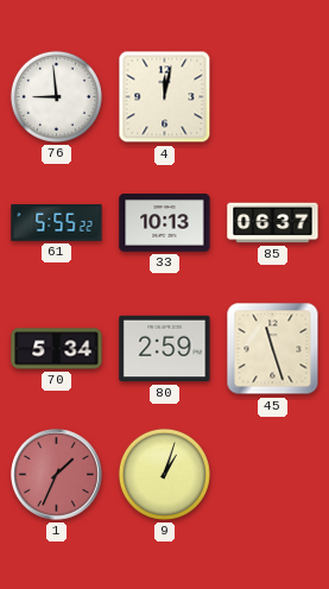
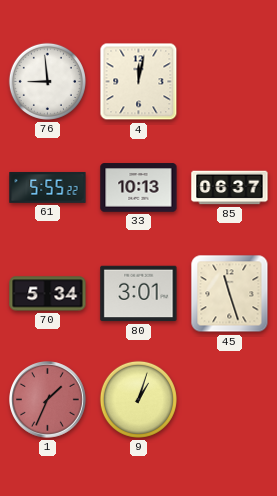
80: 2:59 -> 3:01 (139, 294)
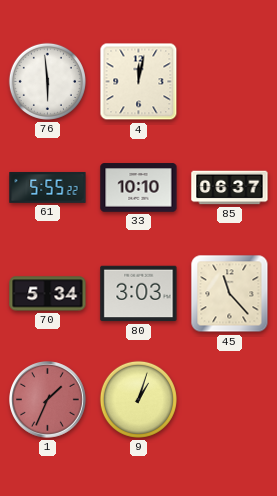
76: 8:59 -> 5:59 (47, 81)
33: 10:13 -> 10:10 (139, 188)
80: 3:01 -> 3:03 (139, 294)
45: 11:27 -> 11:23 (230, 294)
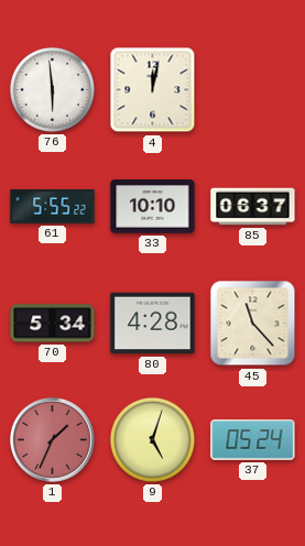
80: 3:03 -> 4:28 (153, 324)
9: 1:03 -> 5:03 (152, 439)
37: none -> 05:24 (253, 440)
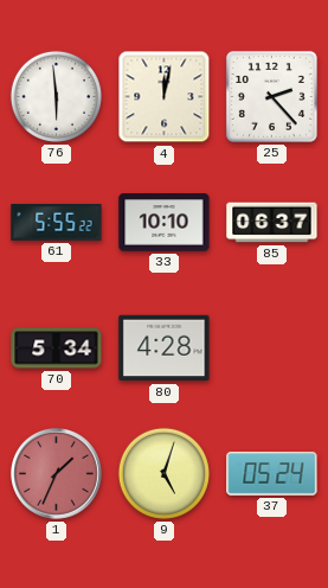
25: none -> 2:23 (271, 96)
45: 11:23 -> none (253, 324)
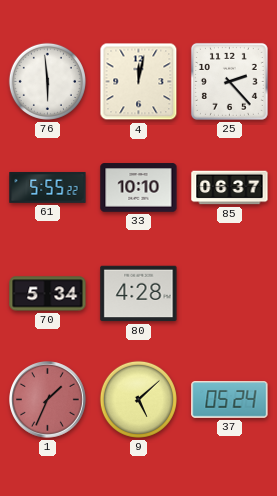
9: 5:03 -> 5:08 (138, 399)
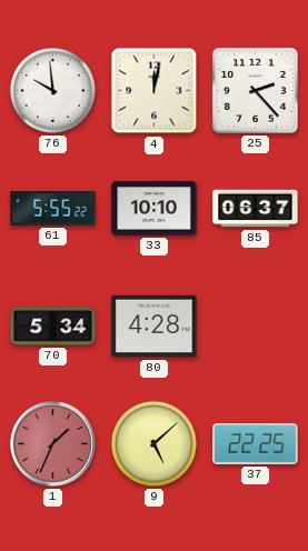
76: 5:59 -> 9:59 (52, 90)
37: 05:24 -> 22:25 (256, 444)
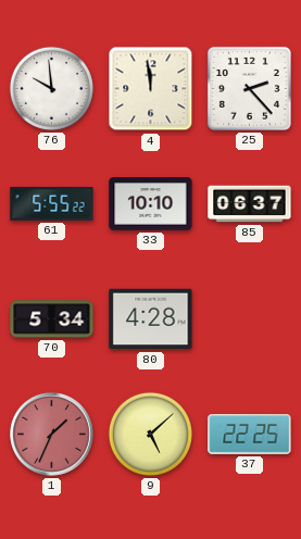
4: 12:02 -> 11:59 (151, 89)
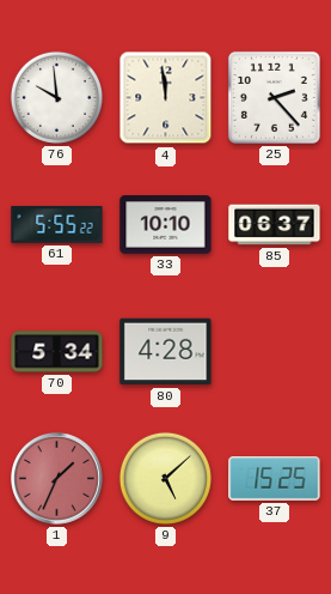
37: 22:25 -> 15:25 (275, 479)
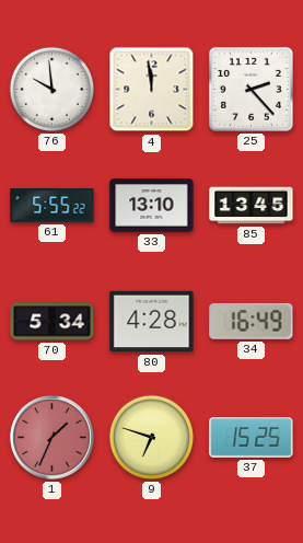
33: 10:10 -> 13:10 (152, 206)
85: 06:37 -> 13:45 (252, 206)
34: none -> 16:49 (252, 321)
9: 5:08 -> 6:48 (151, 437)
